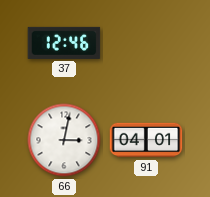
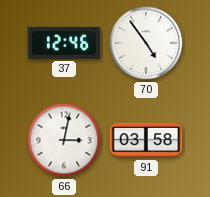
70: none -> 4:54 (146, 43)
91: 04:01 -> 03:58 (146, 140)
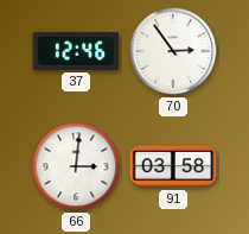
70: 4:54 -> 2:54 (173, 51)
66: 3:02 -> 3:01 (76, 166)
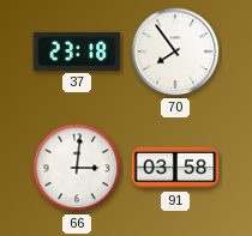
37: 12:46 -> 23:18 (77, 52)
70: 2:54 -> 7:54 (175, 52)
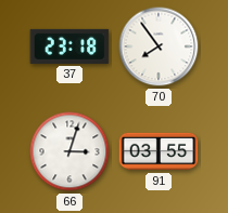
66: 3:01 -> 3:03 (69, 151)
91: 03:58 -> 03:55 (159, 151)
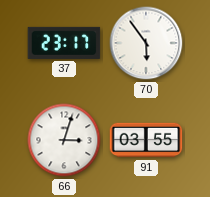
37: 23:18 -> 23:17 (64, 43)
70: 7:54 -> 5:54 (146, 43)
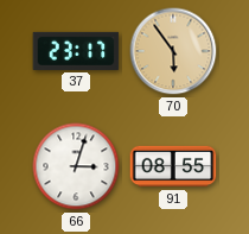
70 dial: white -> champagne (173, 51)
91: 03:55 -> 08:55 (173, 166)
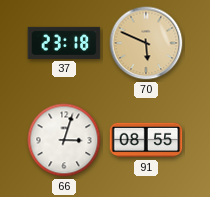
37: 23:17 -> 23:18 (64, 43)
70: 5:54 -> 5:49 (146, 43)
